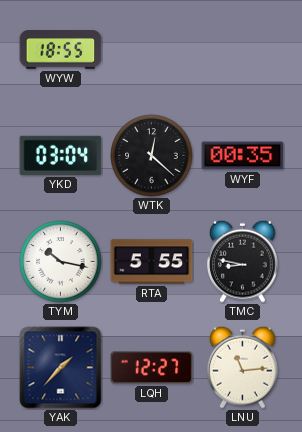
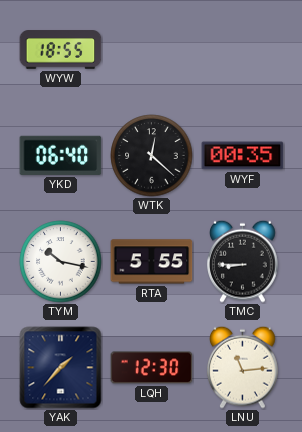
YKD: 03:04 -> 06:40 (61, 155)
TMC: 8:47 -> 8:45 (243, 261)
LQH: 12:27 -> 12:30 (152, 368)
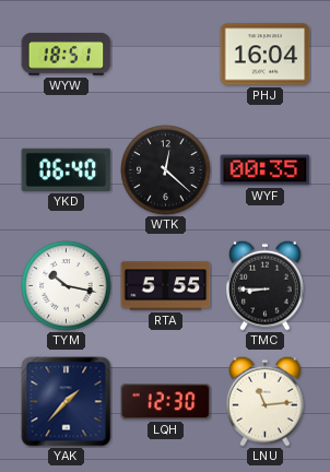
WYW: 18:55 -> 18:51 (67, 55)
PHJ: none -> 16:04 (266, 55)
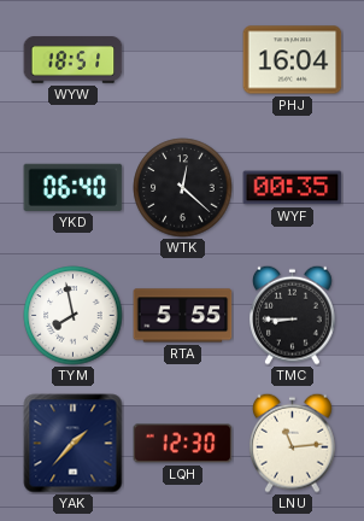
TYM: 10:17 -> 7:58 (74, 316)
